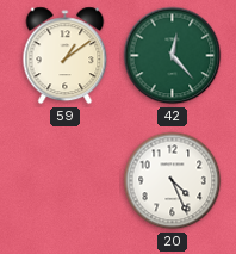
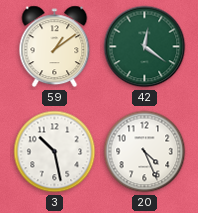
42: 12:23 -> 12:21 (145, 47)
3: none -> 10:28 (55, 152)
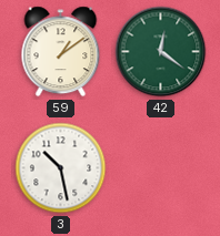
20: 4:26 -> none (145, 152)
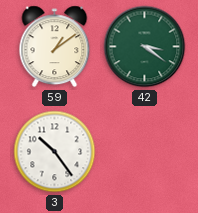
42: 12:21 -> 3:21 (145, 47)
3: 10:28 -> 10:24 (55, 152)
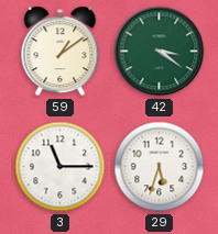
3: 10:24 -> 11:15 (61, 167)
29: none -> 5:33 (160, 167)
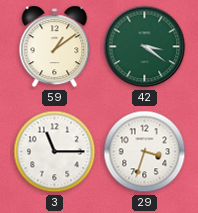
29: 5:33 -> 3:33 (145, 152)
